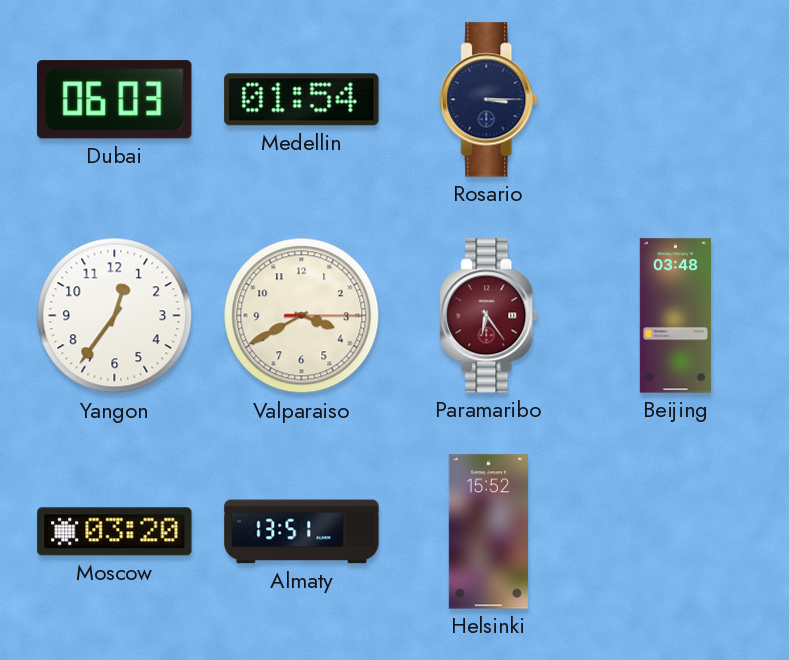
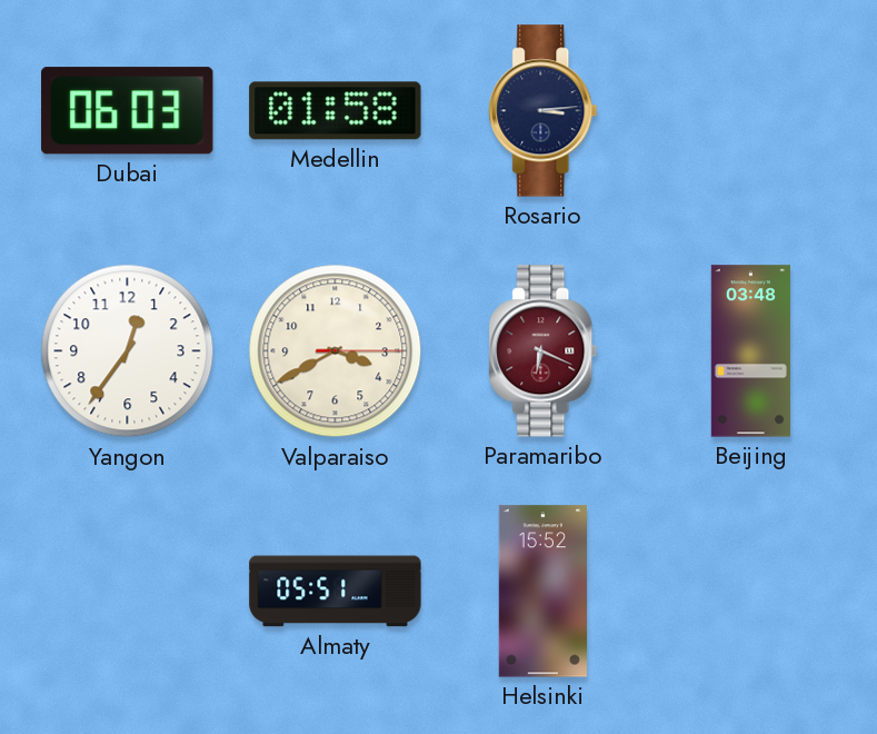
Medellin: 01:54 -> 01:58 (336, 111)
Rosario: 3:15 -> 3:14 (544, 111)
Paramaribo: 6:24 -> 6:19 (544, 351)
Moscow: 03:20 -> none (115, 532)
Almaty: 13:51 -> 05:51 (336, 592)
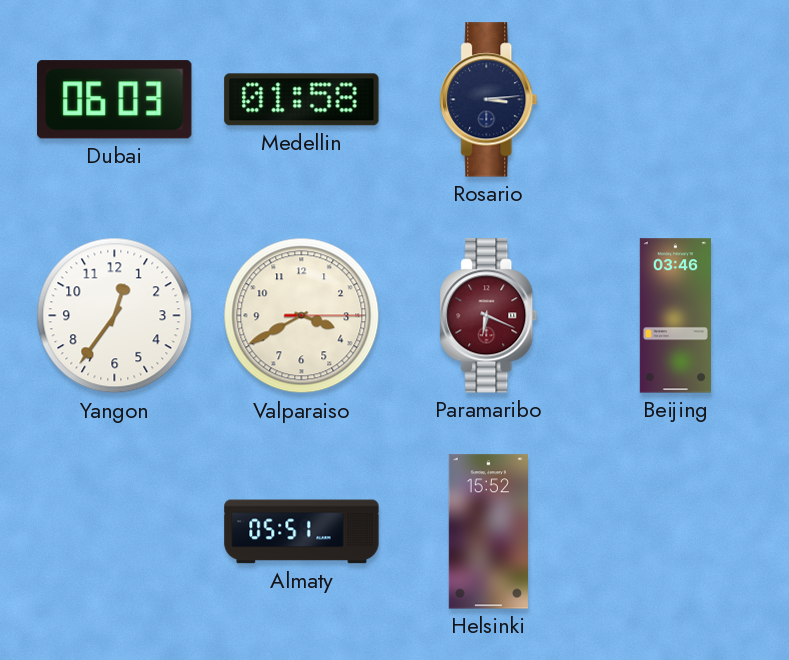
Beijing: 03:48 -> 03:46 (675, 316)
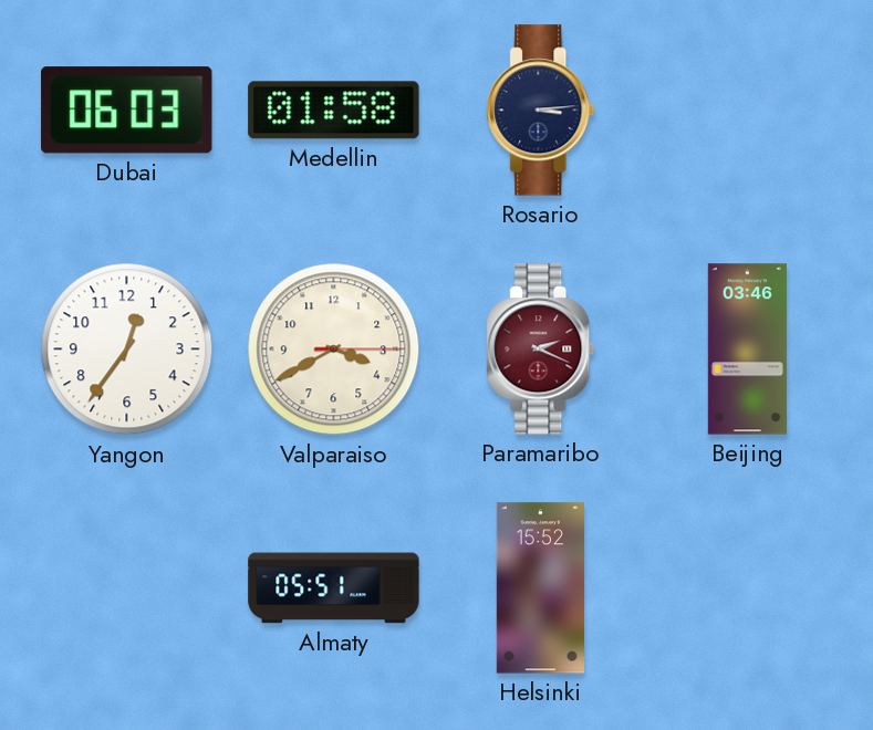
Paramaribo: 6:19 -> 2:19 (541, 350)
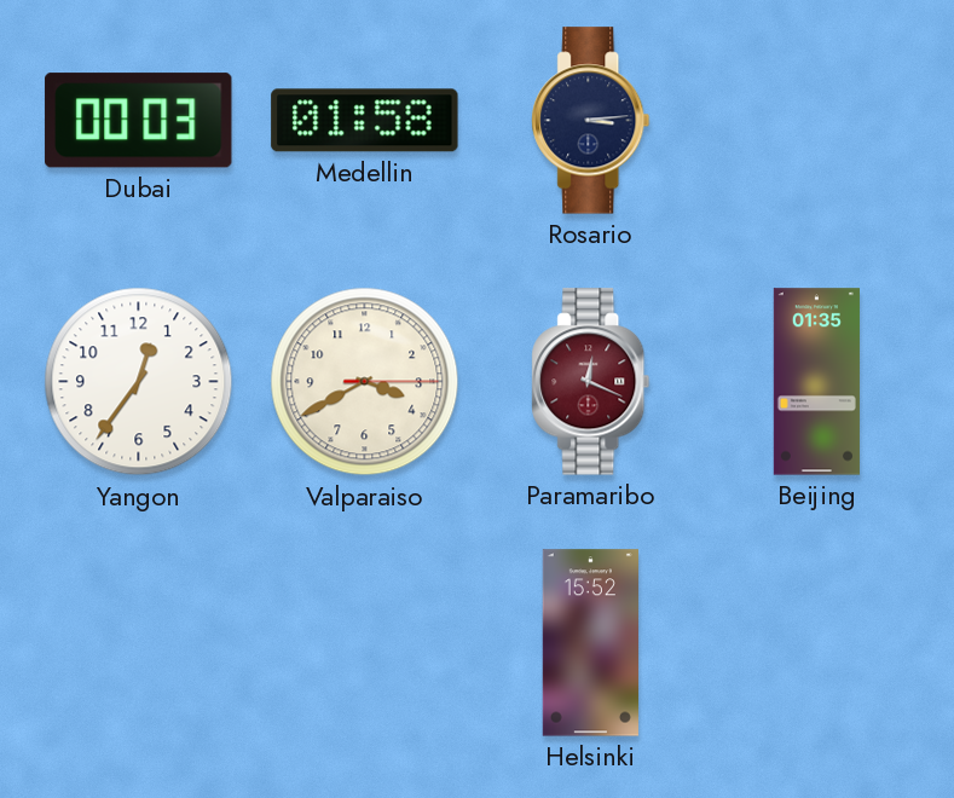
Dubai: 06:03 -> 00:03 (139, 121)
Paramaribo: 2:19 -> 12:19 (591, 382)
Beijing: 03:46 -> 01:35 (816, 382)
Almaty: 05:51 -> none (334, 588)
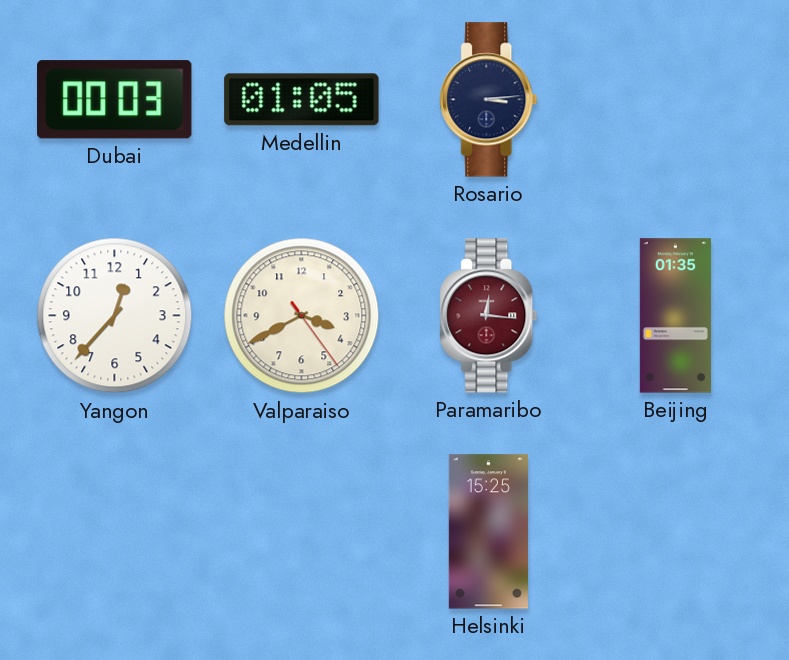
Medellin: 01:58 -> 01:05 (302, 100)
Yangon: 12:36 -> 12:37 (115, 316)
Valparaiso: 3:40:15 -> 3:40:24 (302, 316)
Paramaribo: 12:19 -> 12:16 (489, 316)
Helsinki: 15:52 -> 15:25 (488, 532)
